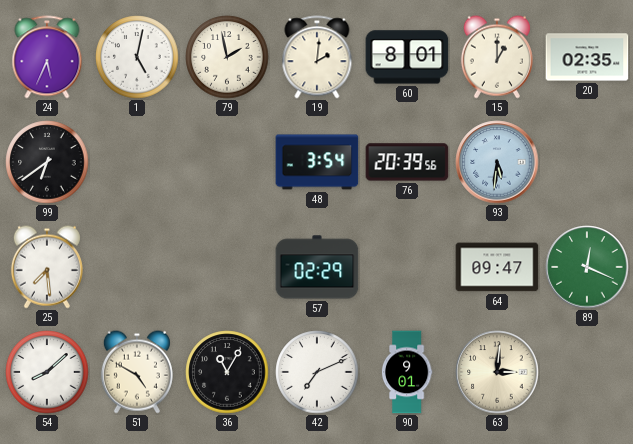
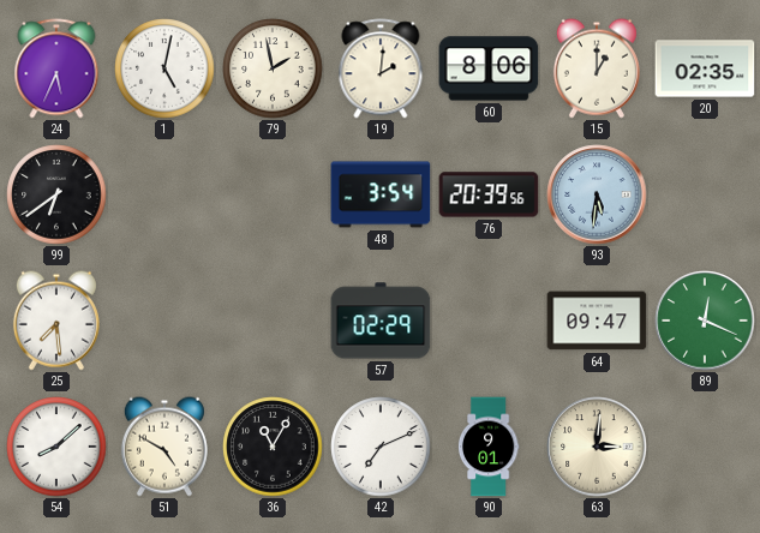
60: 8:01 -> 8:06 (489, 68)
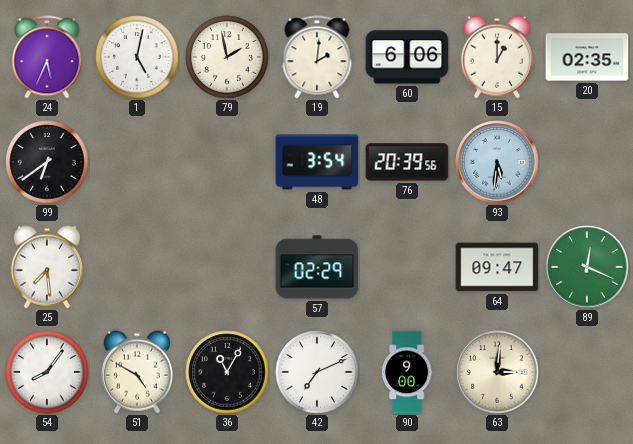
60: 8:06 -> 6:06 (407, 57)
54: 8:08 -> 8:06 (47, 372)
90: 9:01 -> 9:00 (407, 372)
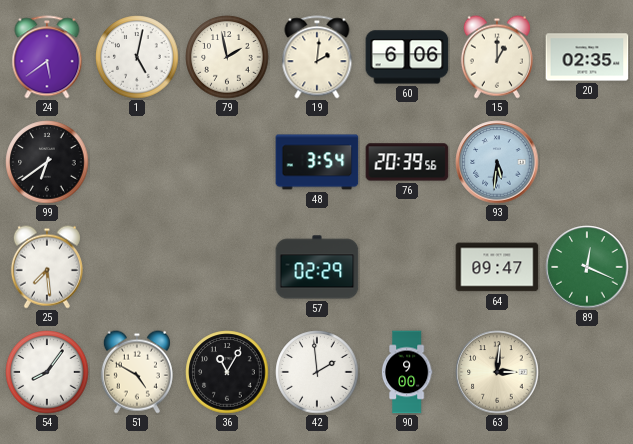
24: 5:34 -> 5:39 (47, 57)
42: 7:11 -> 1:59 (317, 372)
